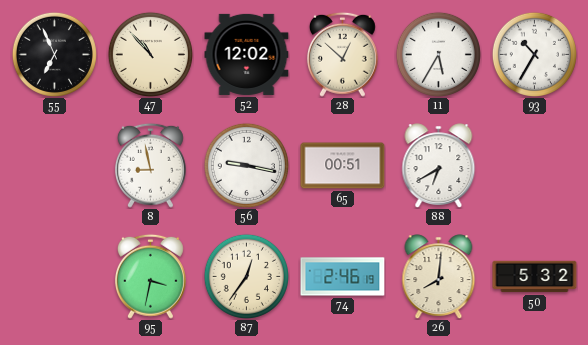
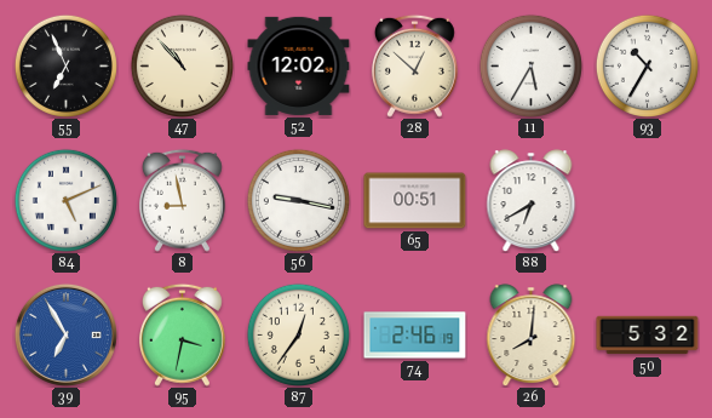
84: none -> 5:11 (65, 200)
39: none -> 6:55 (65, 334)
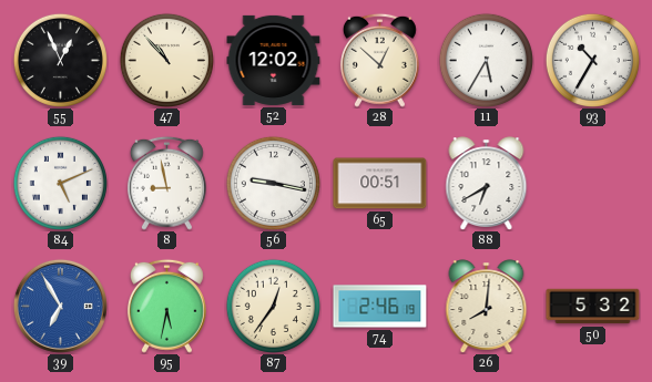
55: 6:56 -> 12:56 (60, 60)
95: 3:32 -> 5:32 (166, 306)
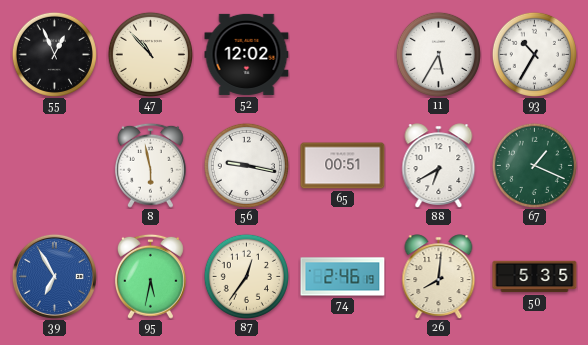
28: 12:52 -> none (379, 60)
84: 5:11 -> none (60, 183)
8: 8:58 -> 5:58 (150, 165)
67: none -> 1:19 (534, 165)
50: 5:32 -> 5:35 (535, 277)
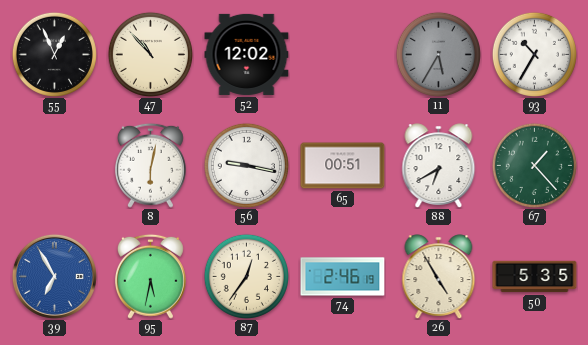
11 dial: white -> grey (438, 54)
8: 5:58 -> 6:02 (150, 165)
67: 1:19 -> 1:23 (534, 165)
26: 8:01 -> 4:55 (439, 276)
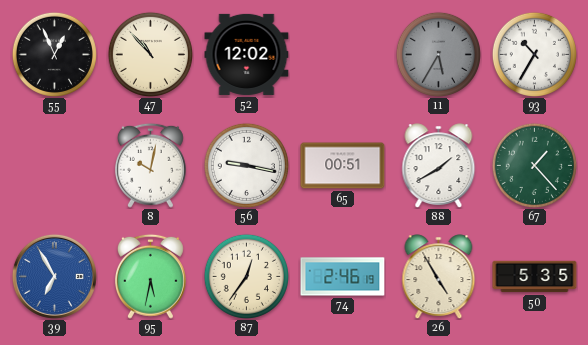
8: 6:02 -> 10:02 (150, 165)
88: 6:40 -> 1:40 (439, 165)
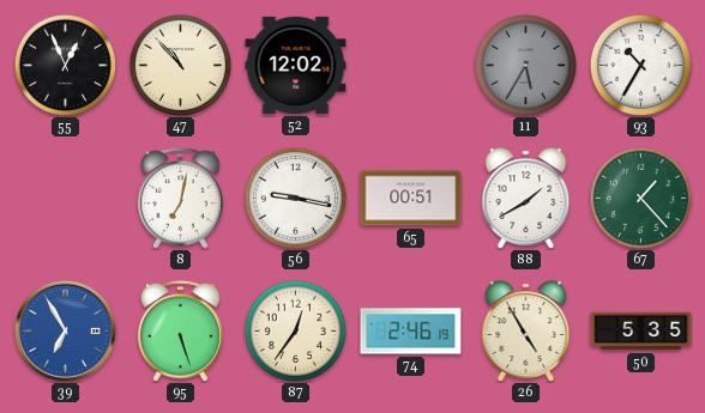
8: 10:02 -> 7:02 (180, 198)
95: 5:32 -> 5:27 (180, 330)
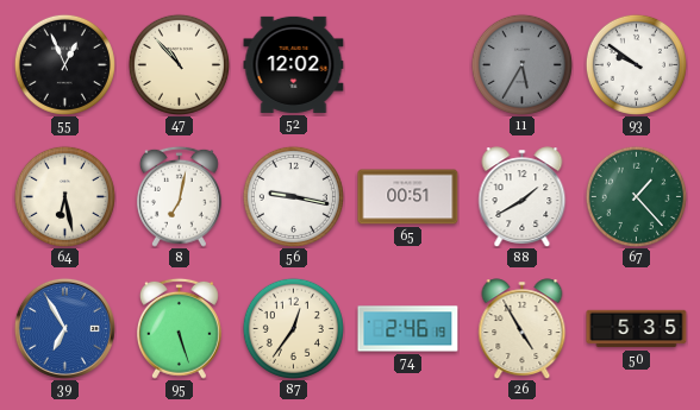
93: 10:35 -> 9:51 (636, 64)
64: none -> 6:28 (64, 196)
